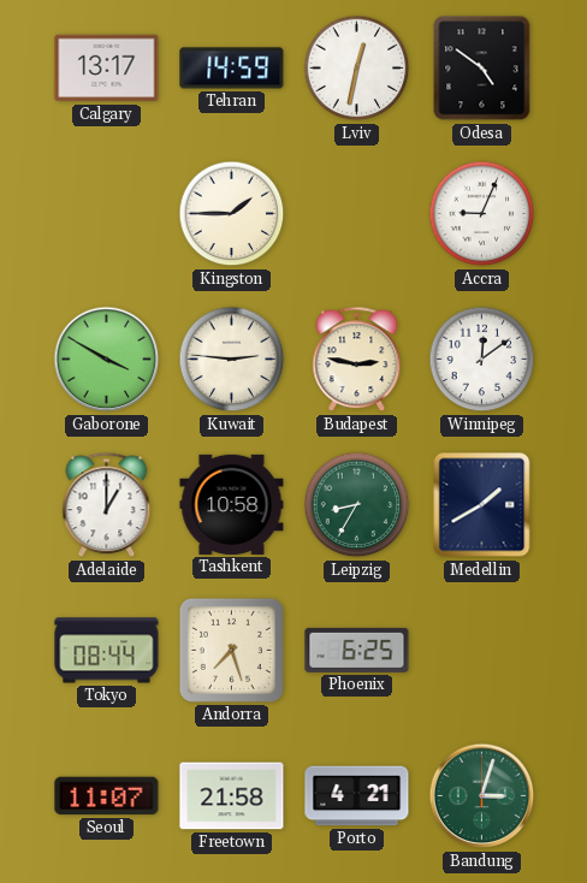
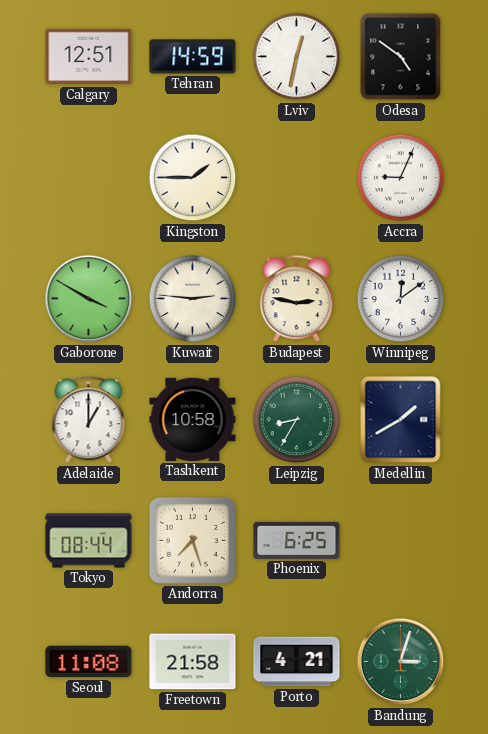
Calgary: 13:17 -> 12:51 (89, 57)
Seoul: 11:07 -> 11:08 (89, 662)
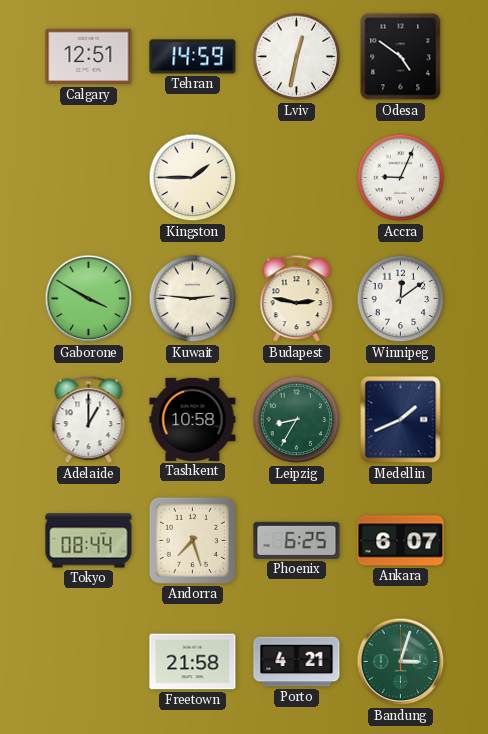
Medellin: 1:40 -> 1:41 (401, 420)
Ankara: none -> 6:07 (401, 541)
Seoul: 11:08 -> none (89, 662)
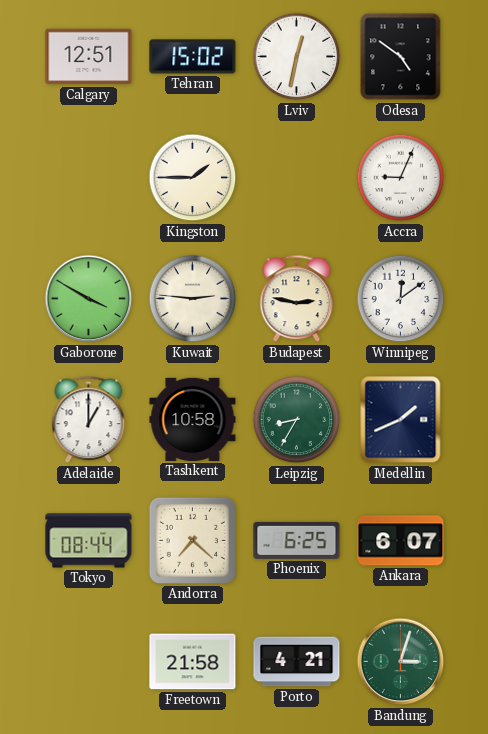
Tehran: 14:59 -> 15:02 (193, 57)
Andorra: 7:27 -> 7:22 (192, 540)
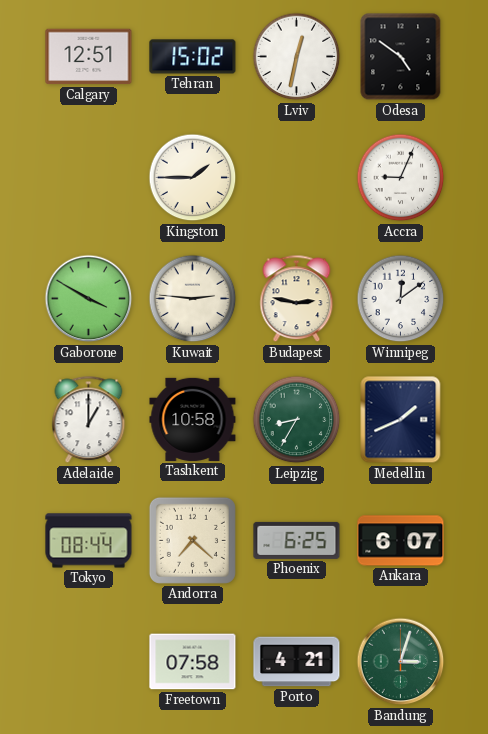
Freetown: 21:58 -> 07:58 (193, 662)
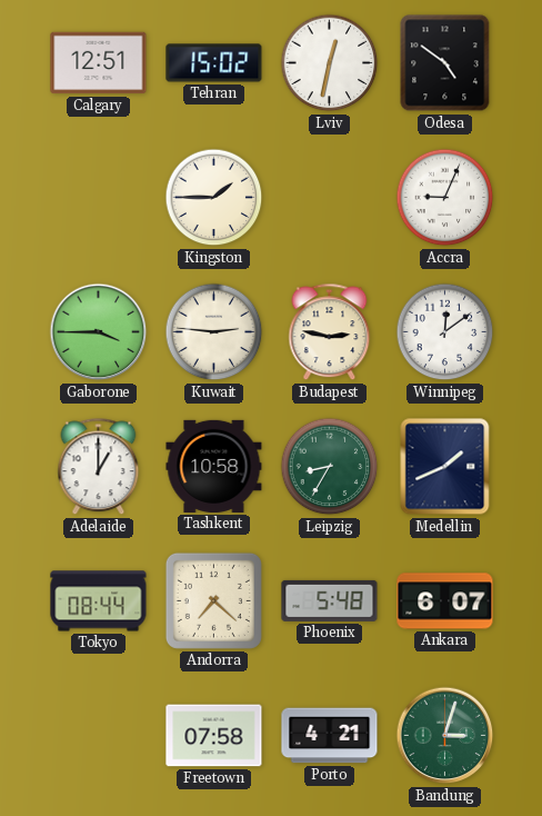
Gaborone: 3:50 -> 3:45 (99, 332)
Phoenix: 6:25 -> 5:48 (330, 600)
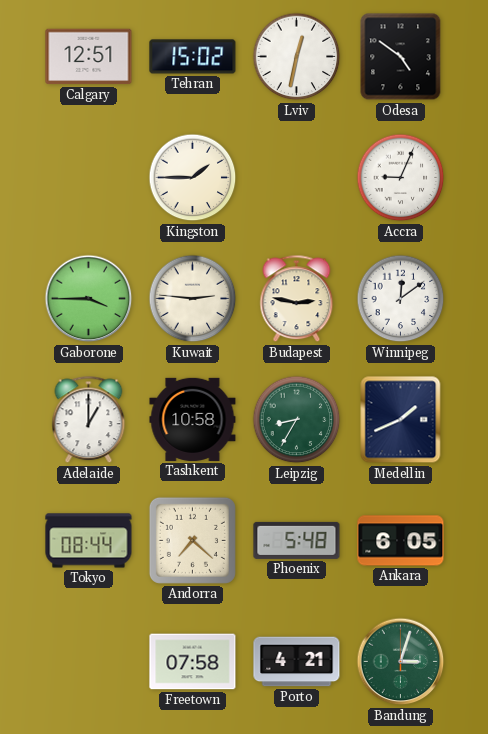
Ankara: 6:07 -> 6:05 (401, 541)
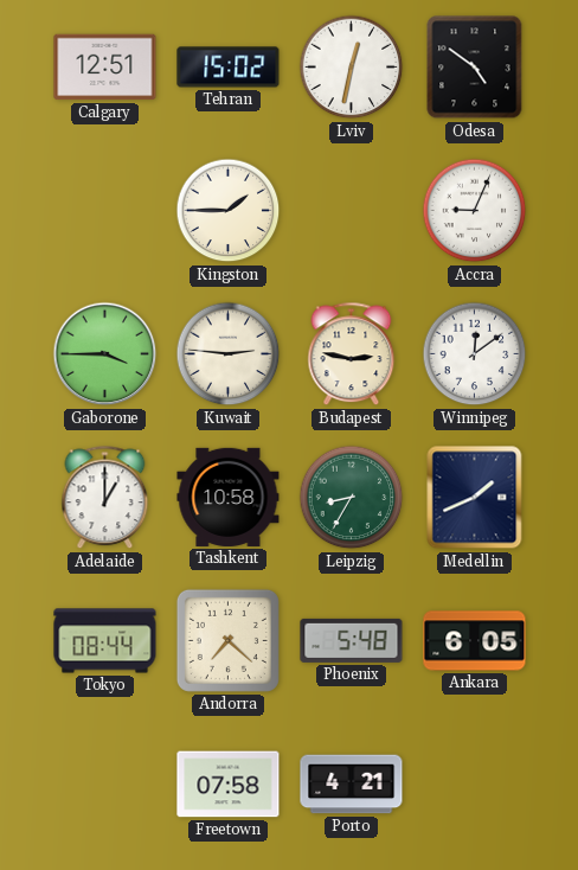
Bandung: 3:03 -> none (401, 662)
